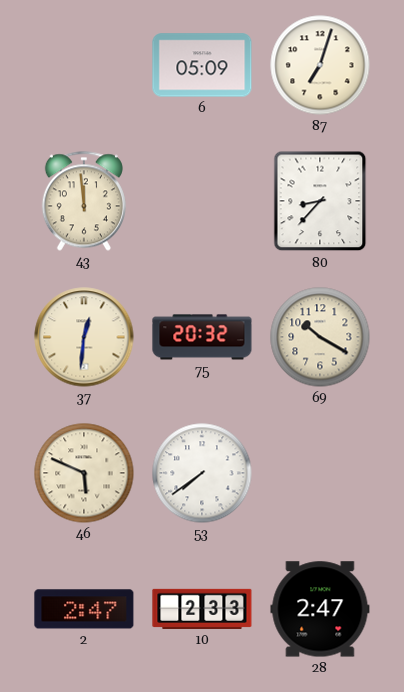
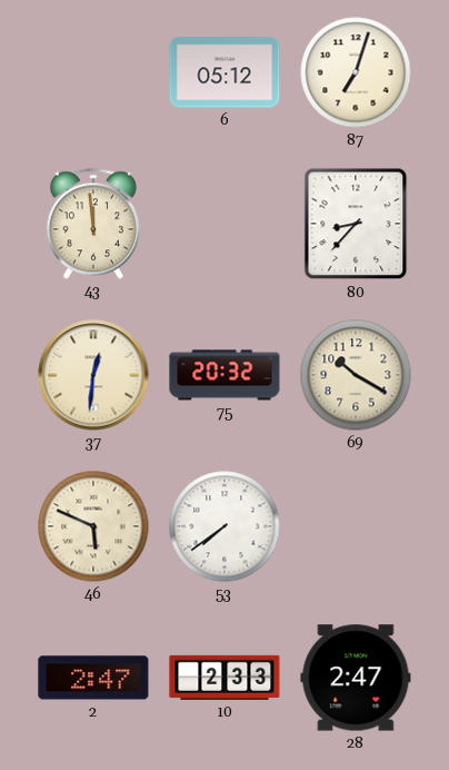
6: 05:09 -> 05:12 (225, 72)
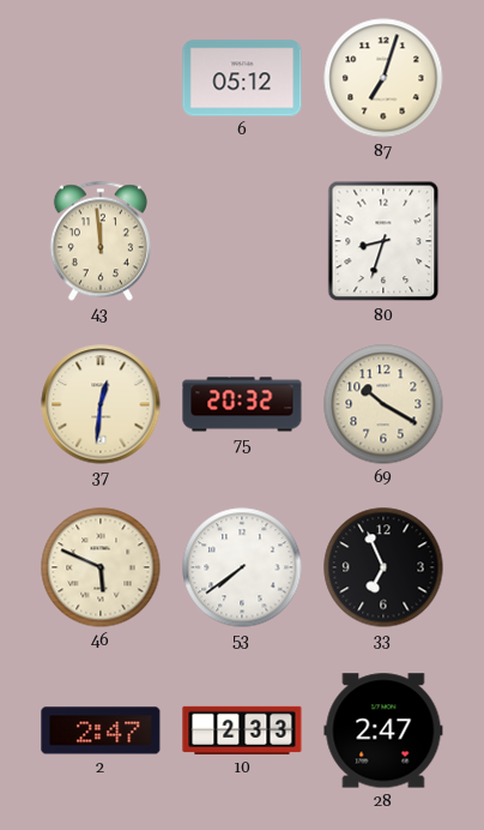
80: 8:37 -> 8:33 (383, 241)
33: none -> 6:56 (383, 567)
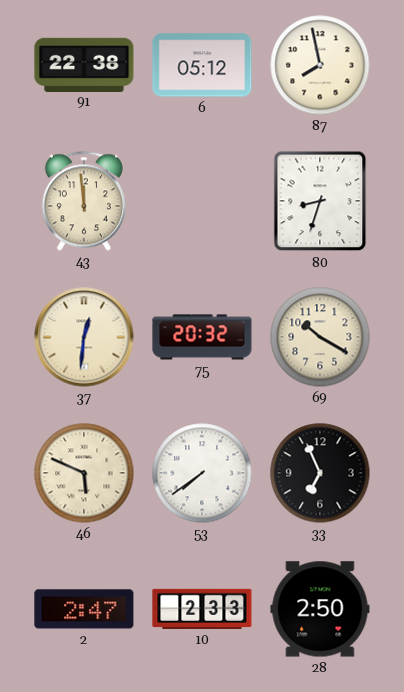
91: none -> 22:38 (84, 64)
87: 7:03 -> 7:58 (320, 65)
28: 2:47 -> 2:50 (320, 609)
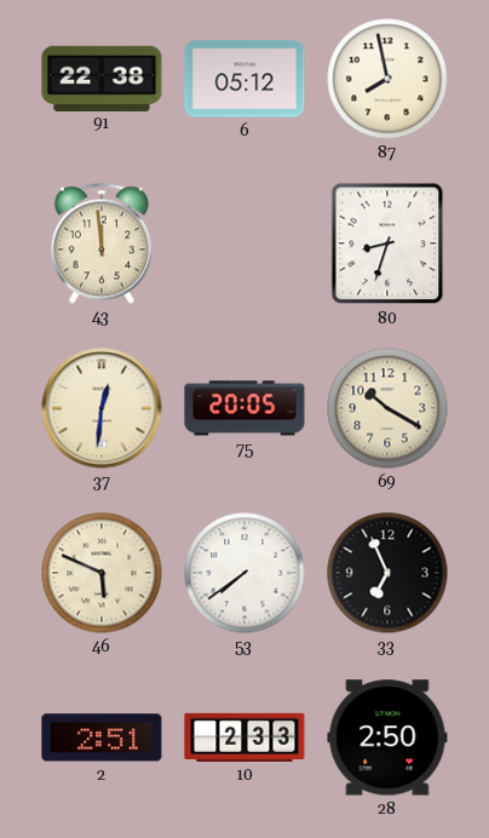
75: 20:32 -> 20:05 (244, 408)
2: 2:47 -> 2:51 (102, 737)
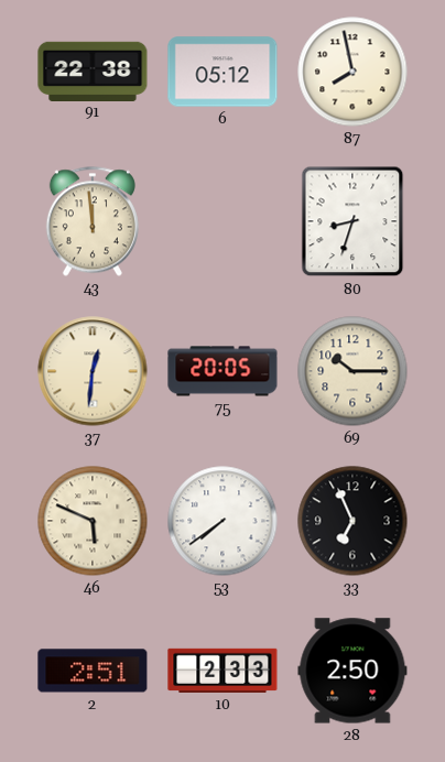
69: 10:20 -> 10:15 (352, 371)
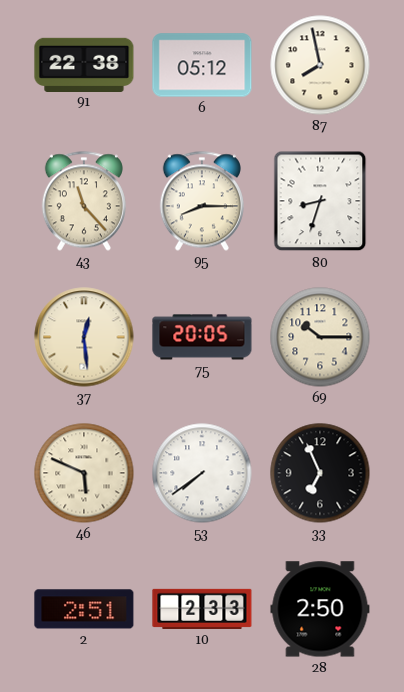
43: 11:59 -> 11:23 (84, 201)
95: none -> 8:15 (202, 201)
37: 12:31 -> 12:29 (84, 337)
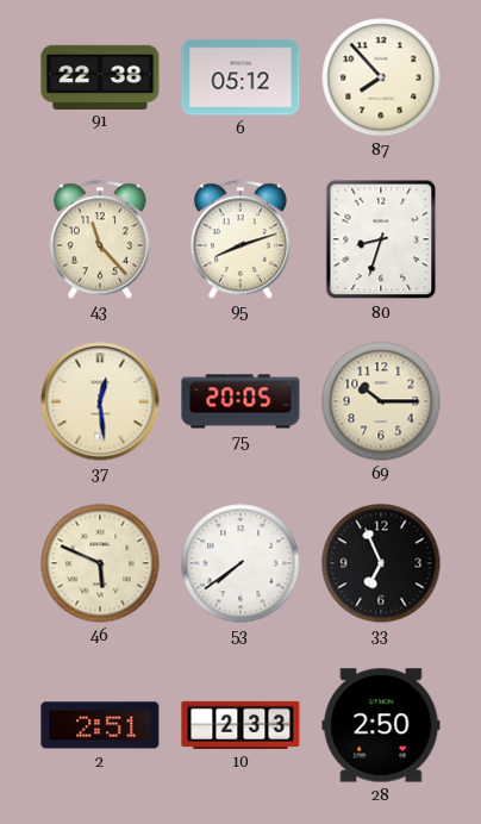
87: 7:58 -> 7:53 (381, 77)
95: 8:15 -> 8:12 (240, 239)
